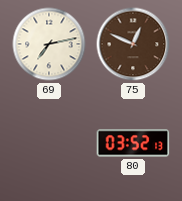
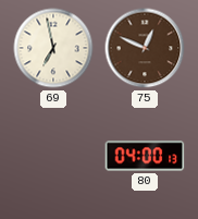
69: 7:13 -> 6:58 (53, 48)
80: 03:52 -> 04:00 (145, 156)
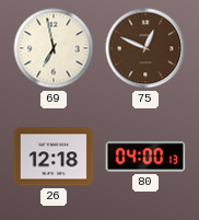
26: none -> 12:18 (54, 157)
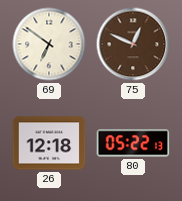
69: 6:58 -> 6:51 (49, 44)
80: 04:00 -> 05:22 (133, 143)
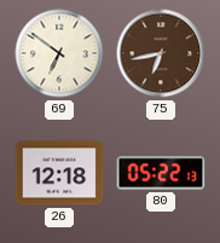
75: 12:49 -> 6:43 (161, 53)
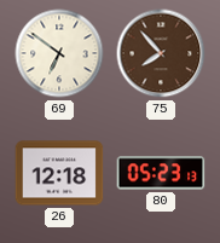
75: 6:43 -> 7:53 (161, 53)
80: 05:22 -> 05:23 (161, 173)
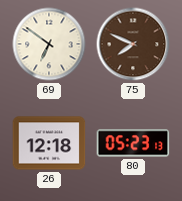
75: 7:53 -> 7:49 (133, 44)
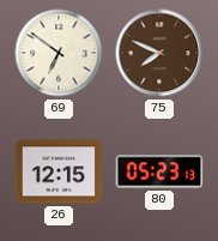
26: 12:18 -> 12:15 (59, 171)
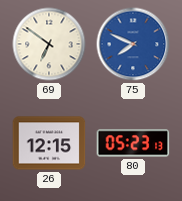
75 dial: brown -> blue (133, 44)
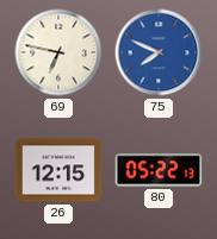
69: 6:51 -> 6:47 (58, 52)
80: 05:23 -> 05:22 (159, 170)
